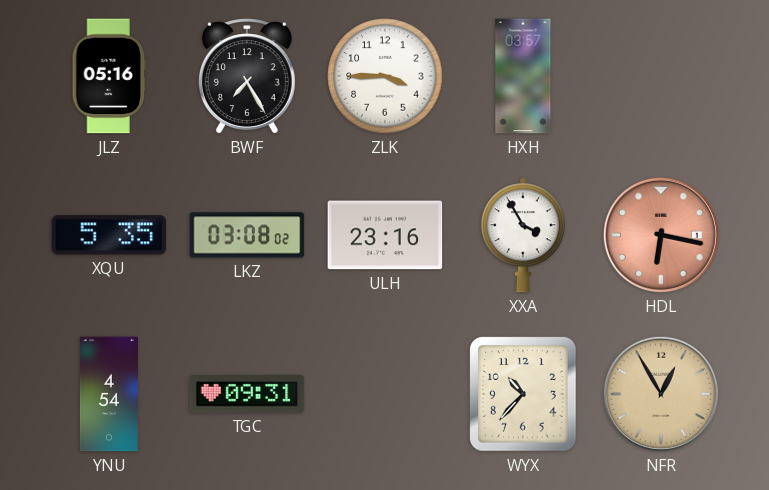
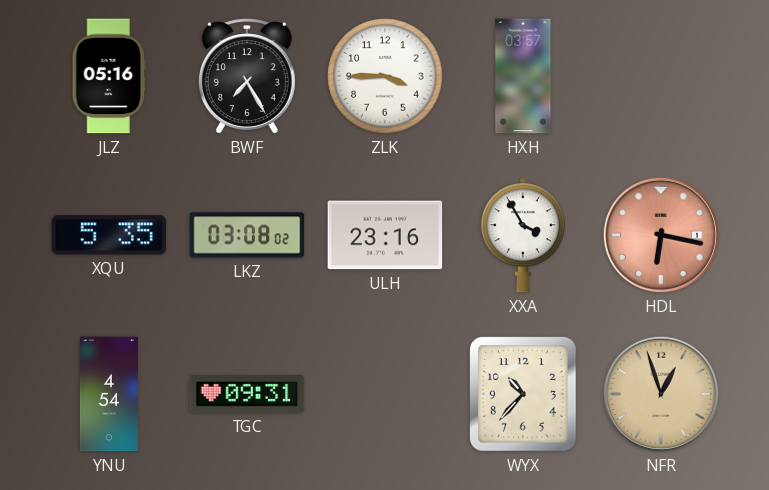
NFR: 12:55 -> 12:57 (661, 394)
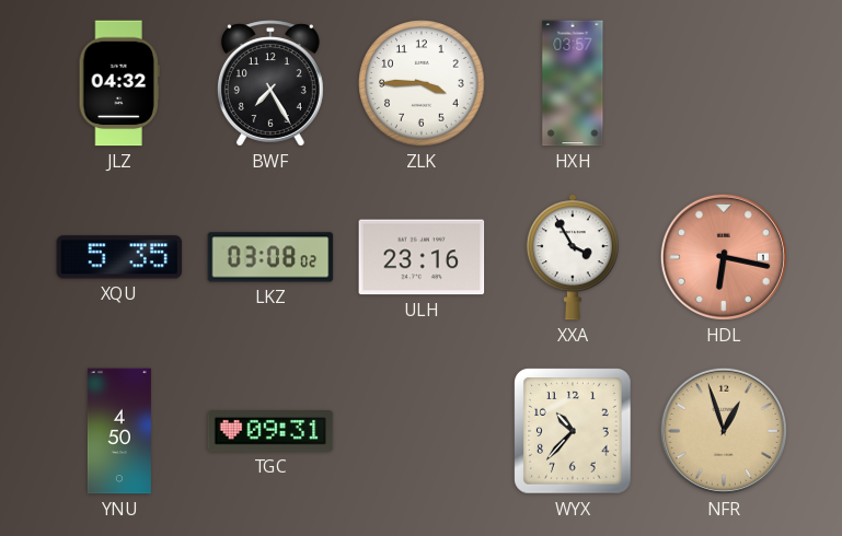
JLZ: 05:16 -> 04:32 (119, 83)
YNU: 4:54 -> 4:50 (119, 431)
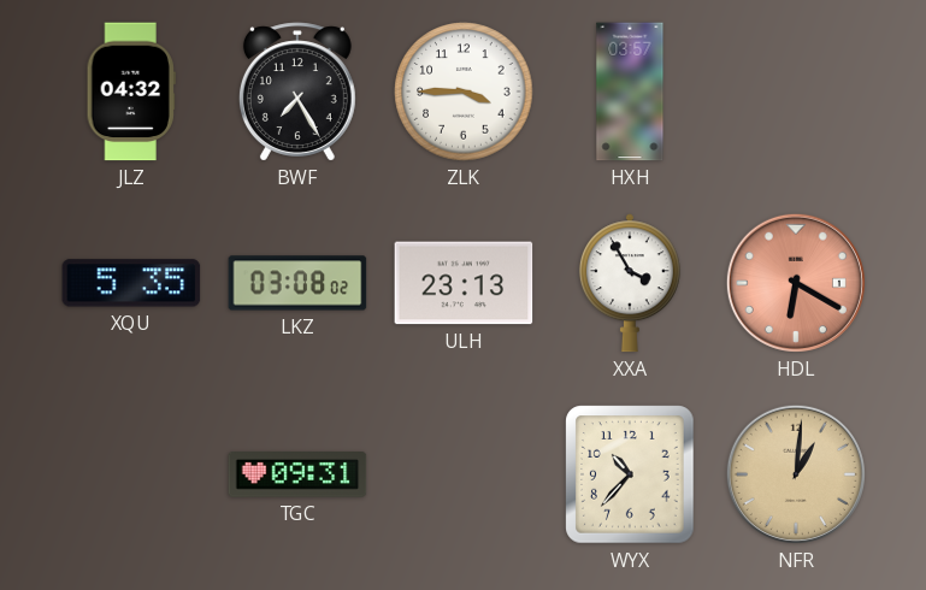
ULH: 23:16 -> 23:13 (464, 283)
HDL: 6:17 -> 6:20 (796, 283)
YNU: 4:50 -> none (119, 431)
NFR: 12:57 -> 1:01 (796, 474)
